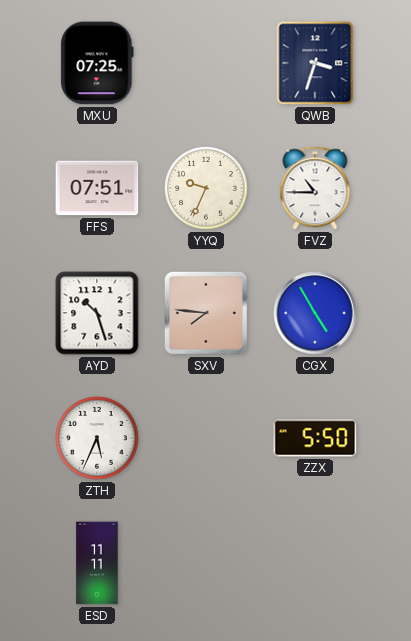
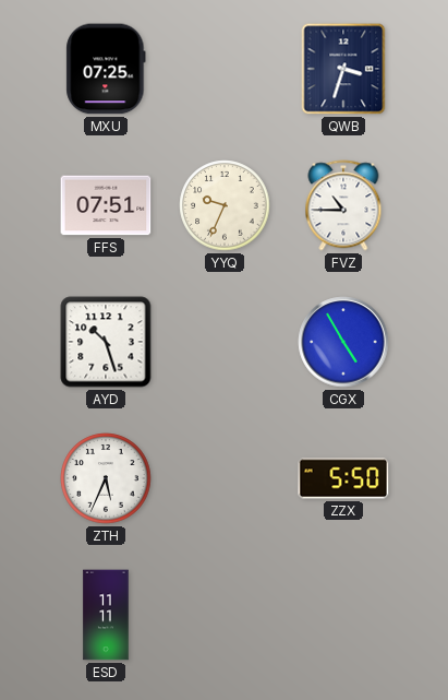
SXV: 7:46 -> none (206, 313)
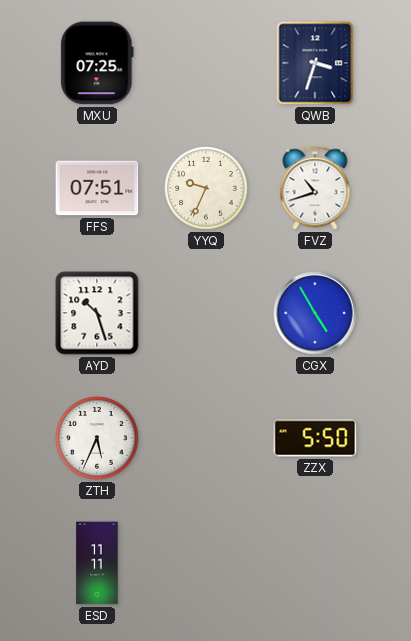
FVZ: 10:45 -> 10:42 (315, 188)
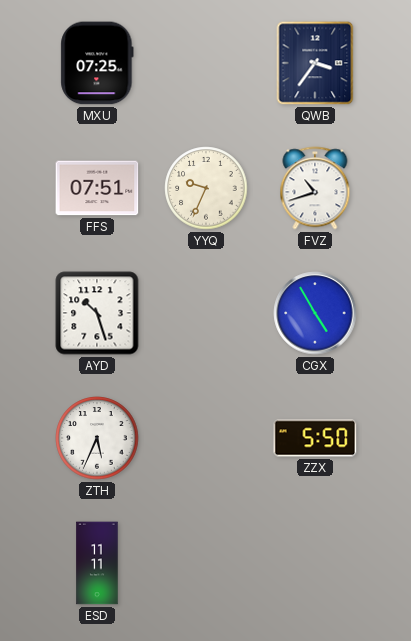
QWB: 3:33 -> 3:36 (315, 63)
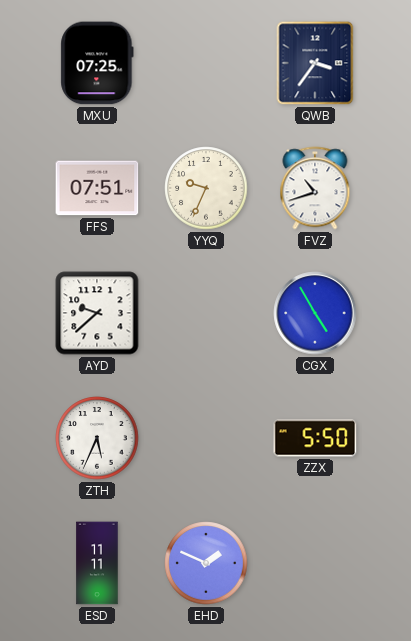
AYD: 10:27 -> 9:38 (97, 313)
EHD: none -> 1:49 (206, 563)
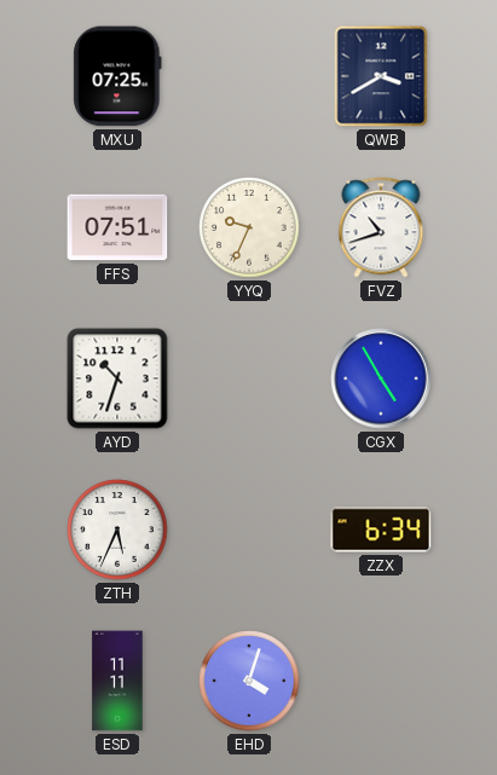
QWB: 3:36 -> 3:40 (381, 76)
AYD: 9:38 -> 10:33 (117, 378)
ZZX: 5:50 -> 6:34 (381, 530)
EHD: 1:49 -> 4:03 (249, 681)
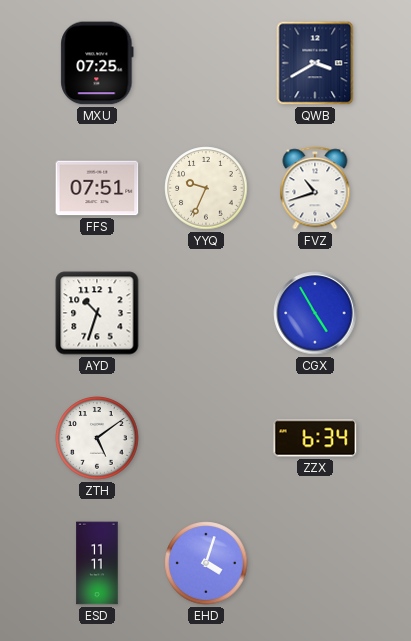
ZTH: 5:34 -> 5:09 (97, 438)
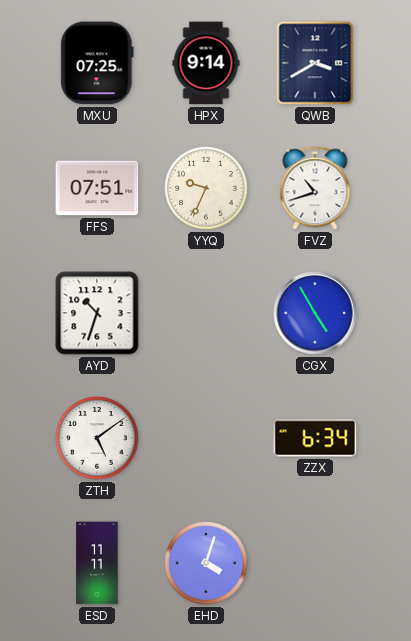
HPX: none -> 9:14 (206, 63)
